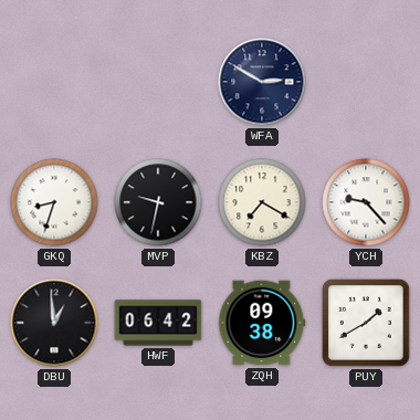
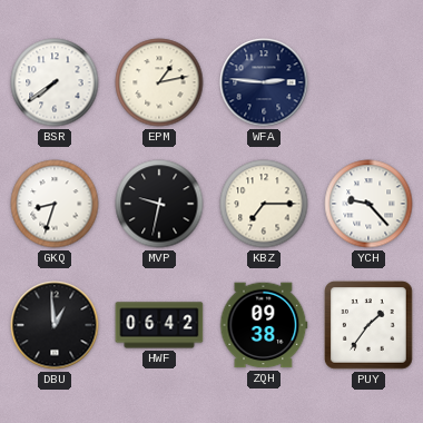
BSR: none -> 7:39 (55, 82)
EPM: none -> 1:13 (159, 82)
WFA: 2:50 -> 2:46 (264, 82)
KBZ: 7:20 -> 7:15 (264, 204)
PUY: 1:40 -> 1:36 (368, 325)
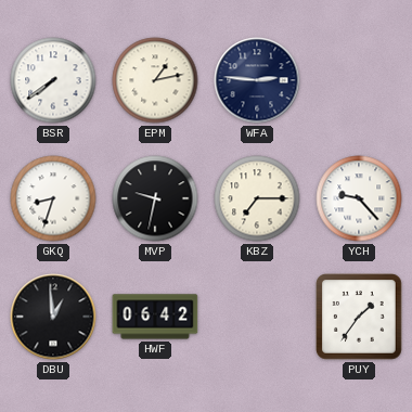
ZQH: 09:38 -> none (264, 325)
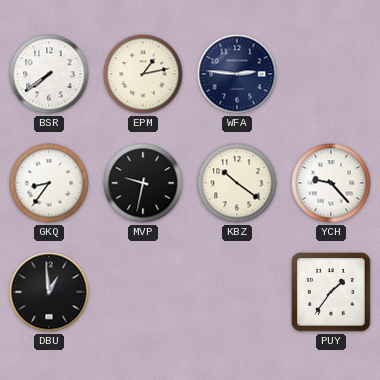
GKQ: 8:33 -> 8:36 (49, 183)
KBZ: 7:15 -> 10:21 (237, 183)
HWF: 06:42 -> none (155, 317)
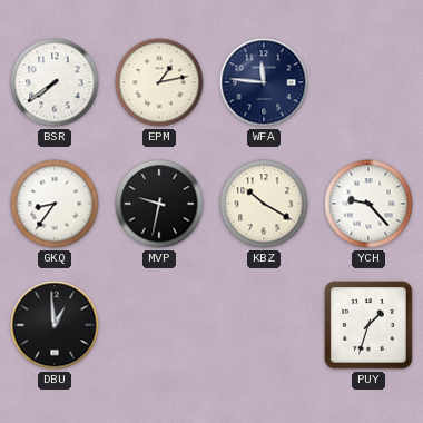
WFA: 2:46 -> 11:46 (264, 82)
KBZ: 10:21 -> 10:20 (264, 204)
PUY: 1:36 -> 1:33 (368, 325)
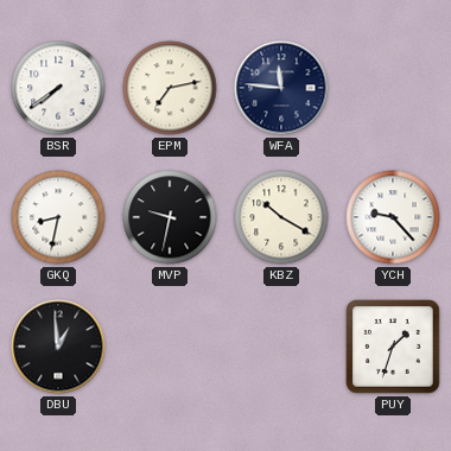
EPM: 1:13 -> 7:13 (170, 88)
GKQ: 8:36 -> 8:32 (58, 217)
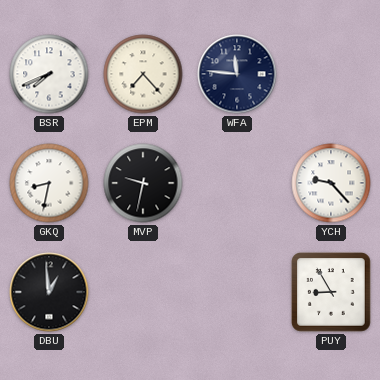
BSR: 7:39 -> 7:41 (49, 74)
EPM: 7:13 -> 7:23 (143, 74)
KBZ: 10:20 -> none (281, 217)
PUY: 1:33 -> 8:55 (331, 292)
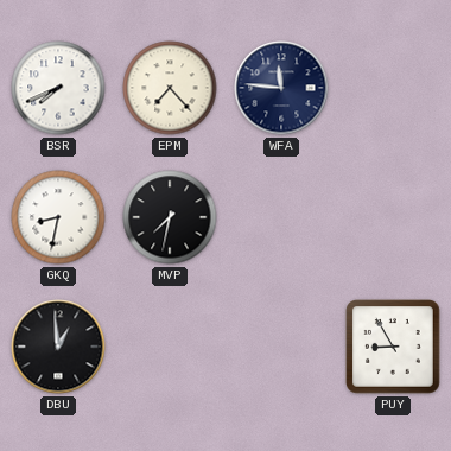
MVP: 9:32 -> 7:32 (170, 217)
YCH: 9:23 -> none (331, 183)
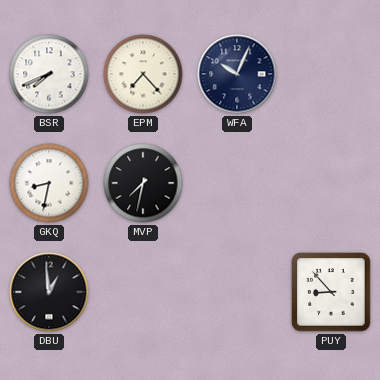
WFA: 11:46 -> 10:04 (237, 74)
PUY: 8:55 -> 8:53 (331, 292)
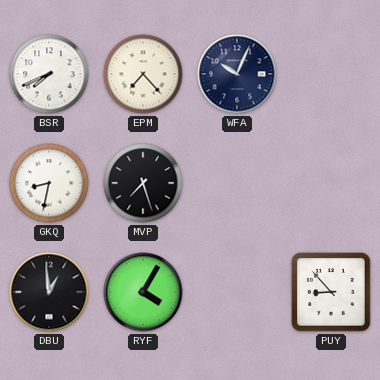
MVP: 7:32 -> 7:27 (143, 183)
RYF: none -> 4:05 (143, 292)
